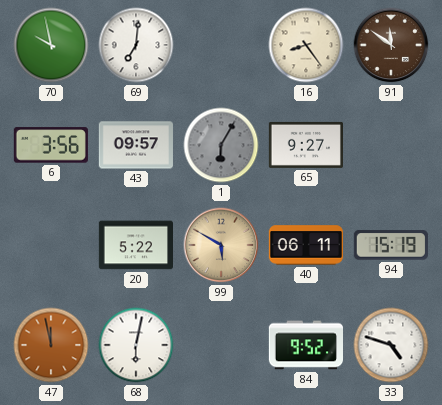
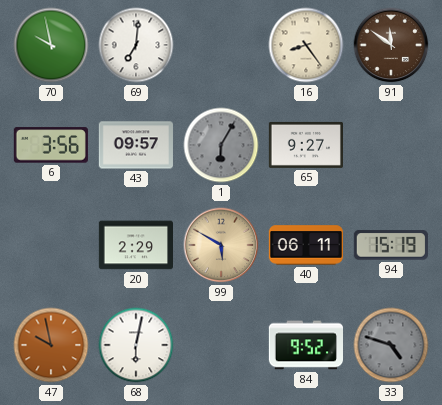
20: 5:22 -> 2:29 (135, 245)
47: 11:58 -> 9:58 (51, 345)
33 dial: white -> grey (391, 345)
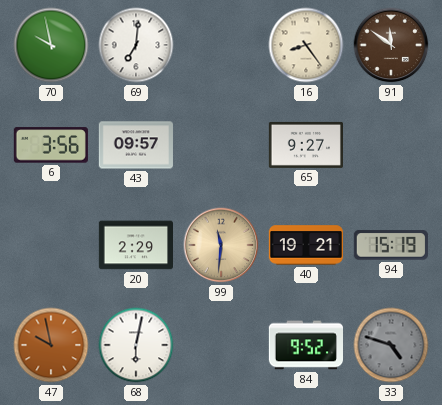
1: 6:05 -> none (221, 145)
99: 5:50 -> 11:31 (221, 245)
40: 06:11 -> 19:21 (305, 245)
